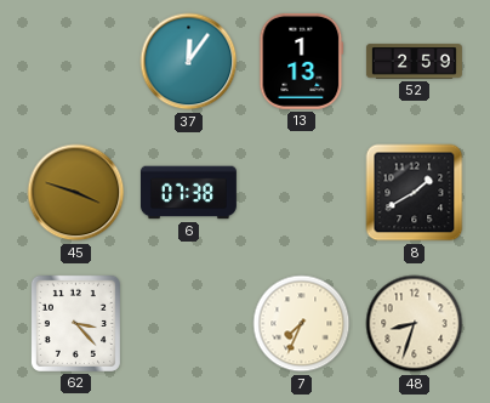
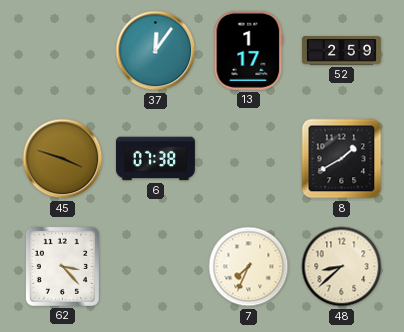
13: 1:13 -> 1:17 (249, 50)
48: 8:33 -> 8:38 (342, 267)
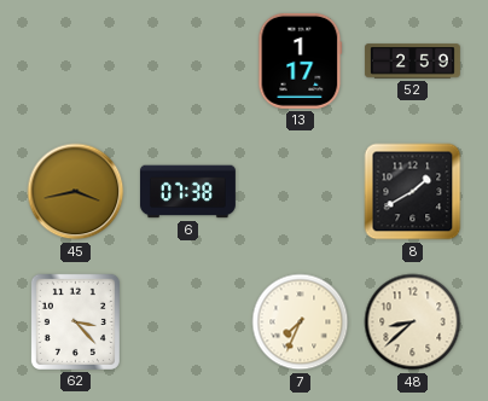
37: 12:06 -> none (156, 51)
45: 3:48 -> 3:43 (76, 192)
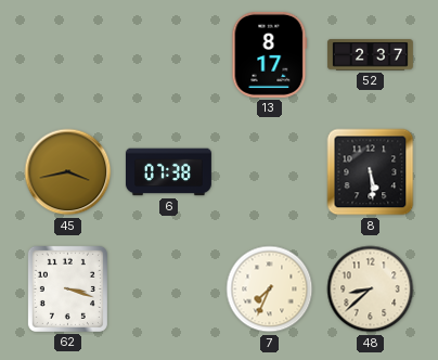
13: 1:17 -> 8:17 (270, 54)
52: 2:59 -> 2:37 (370, 55)
8: 1:40 -> 5:29 (371, 172)
62: 3:23 -> 3:18 (67, 288)
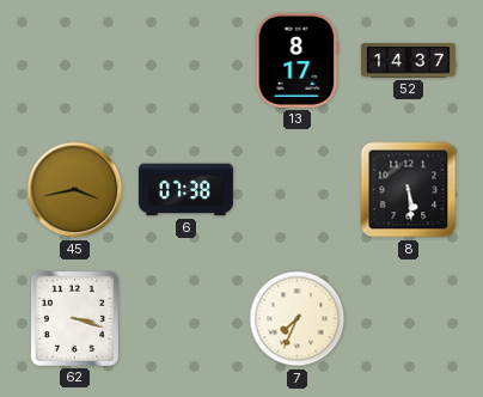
52: 2:37 -> 14:37 (408, 61)
48: 8:38 -> none (371, 290)
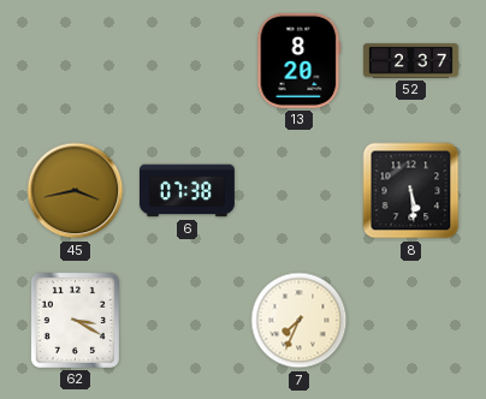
13: 8:17 -> 8:20 (300, 60)
52: 14:37 -> 2:37 (410, 61)
62: 3:18 -> 3:20 (75, 320)
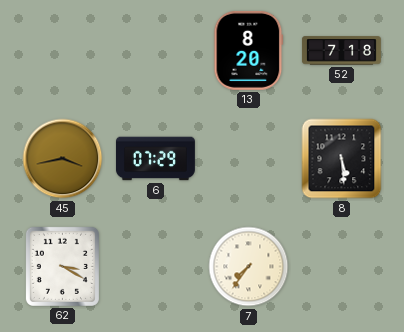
52: 2:37 -> 7:18 (341, 51)
6: 07:38 -> 07:29 (155, 159)
7: 7:34 -> 7:36 (249, 267)
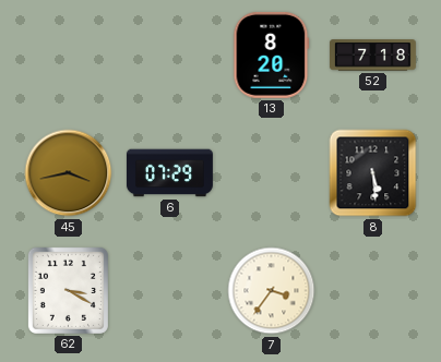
7: 7:36 -> 3:36 (272, 291)
